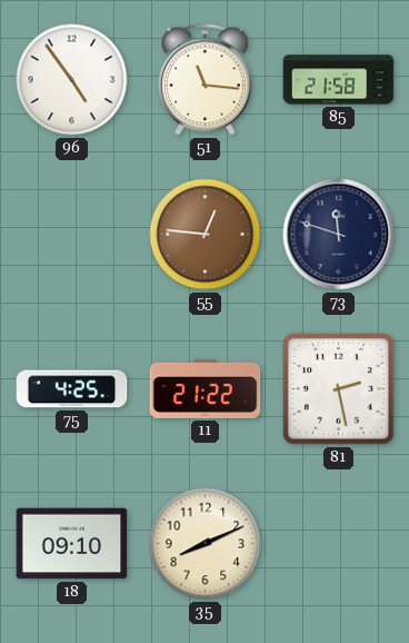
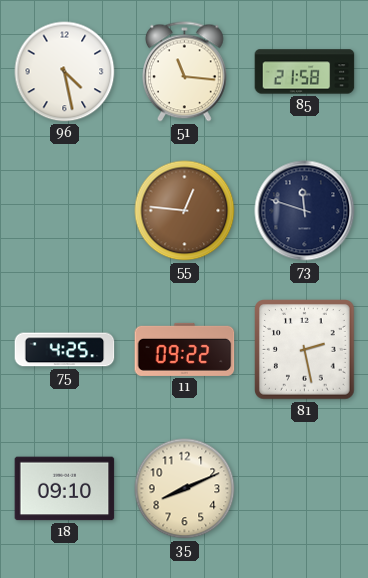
96: 4:54 -> 4:28 (65, 72)
11: 21:22 -> 09:22 (185, 349)
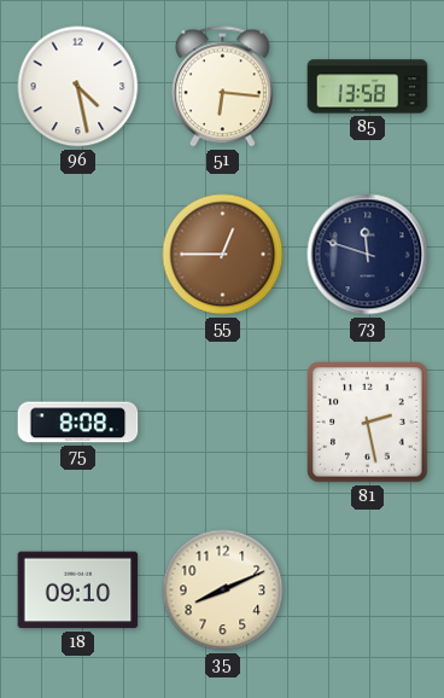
51: 11:16 -> 6:16 (223, 87)
85: 21:58 -> 13:58 (368, 87)
55: 12:46 -> 12:45 (223, 255)
75: 4:25 -> 8:08 (78, 423)
11: 09:22 -> none (185, 349)
